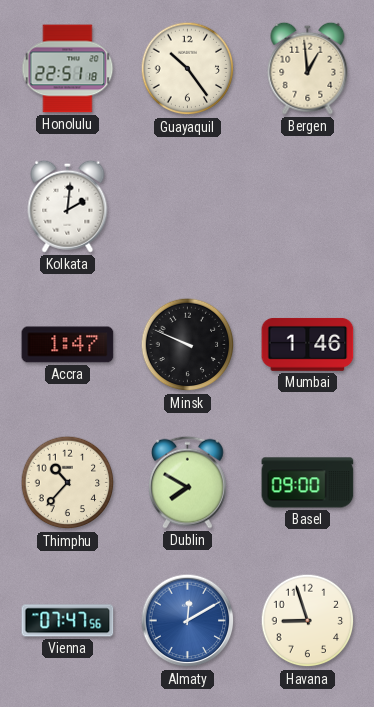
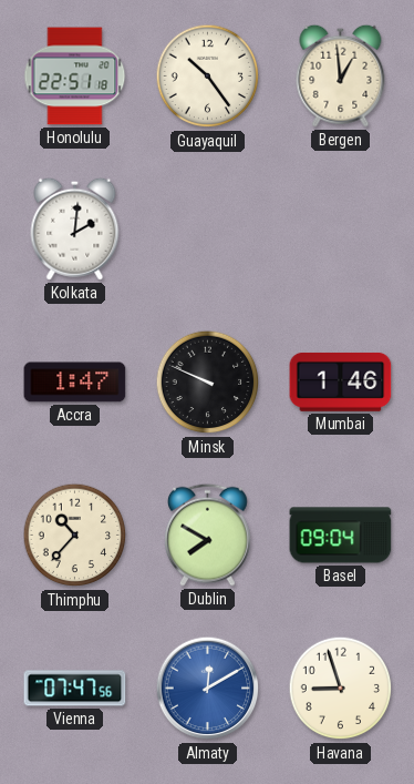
Basel: 09:00 -> 09:04 (341, 536)
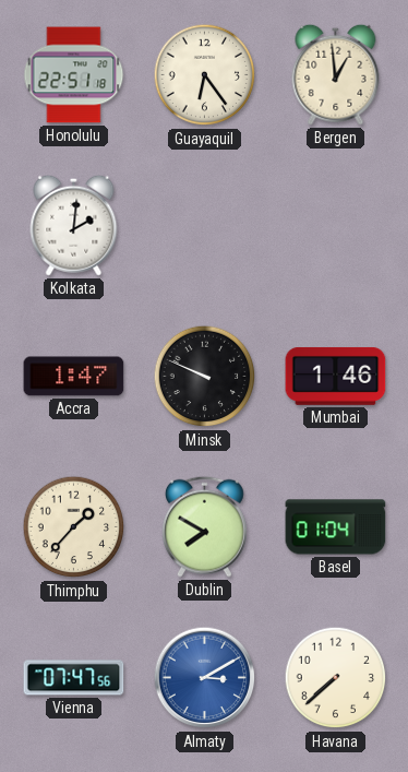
Guayaquil: 10:24 -> 6:24 (205, 75)
Thimphu: 10:37 -> 1:37 (74, 527)
Basel: 09:04 -> 01:04 (336, 527)
Almaty: 12:10 -> 3:10 (205, 678)
Havana: 8:57 -> 7:38 (336, 678)
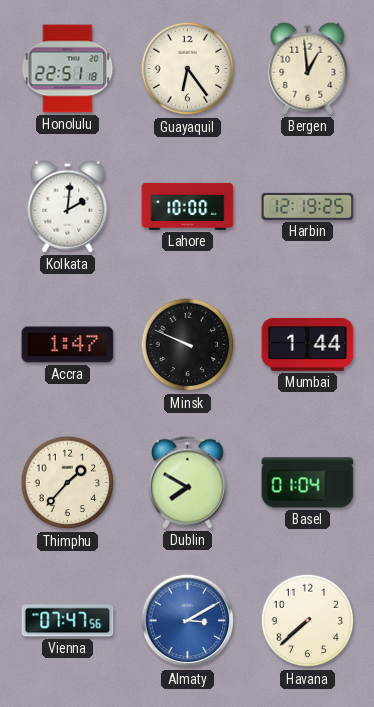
Lahore: none -> 10:00 (188, 206)
Harbin: none -> 12:19 (308, 206)
Mumbai: 1:46 -> 1:44 (308, 344)
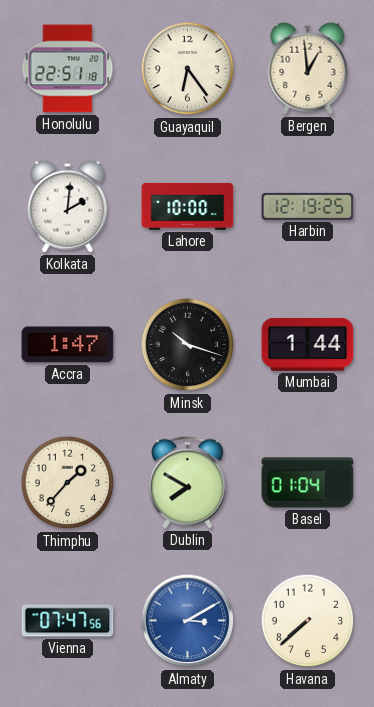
Minsk: 9:49 -> 10:18 (188, 345)
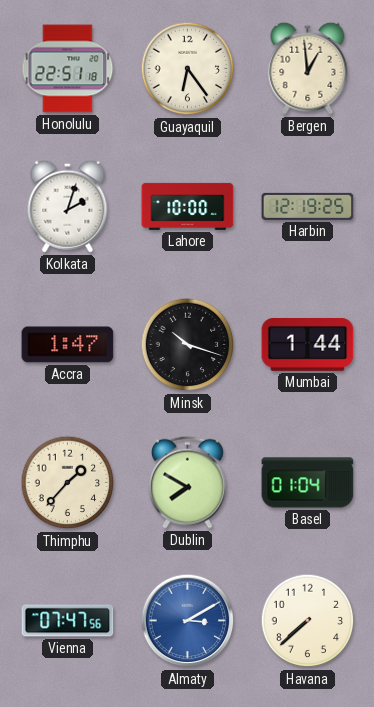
Kolkata: 2:01 -> 2:03 (68, 206)
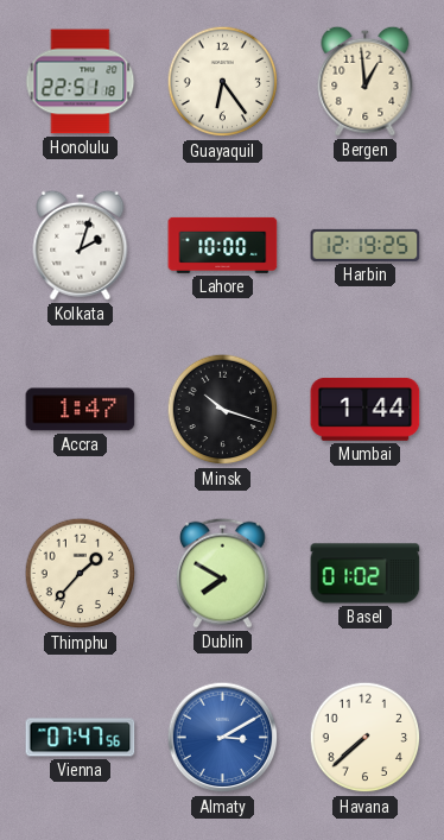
Basel: 01:04 -> 01:02 (366, 574)
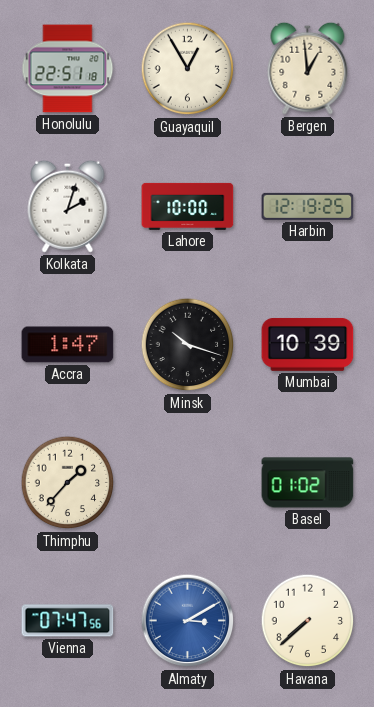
Guayaquil: 6:24 -> 12:55 (188, 69)
Mumbai: 1:44 -> 10:39 (308, 344)
Dublin: 7:50 -> none (223, 573)
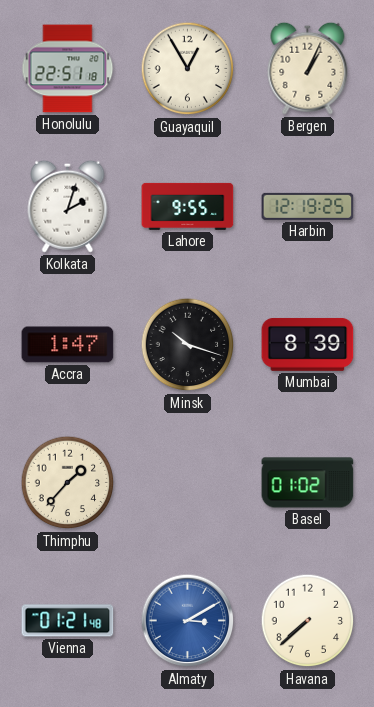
Bergen: 12:59 -> 1:04 (308, 68)
Lahore: 10:00 -> 9:55 (188, 206)
Mumbai: 10:39 -> 8:39 (308, 344)
Vienna: 07:47 -> 01:21 (68, 621)
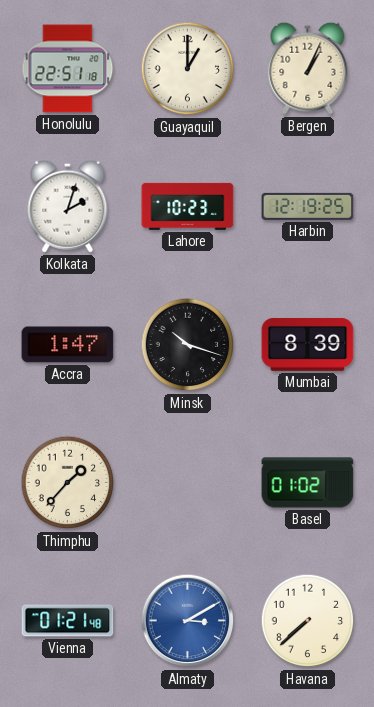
Guayaquil: 12:55 -> 1:00 (188, 69)
Lahore: 9:55 -> 10:23 (188, 206)
